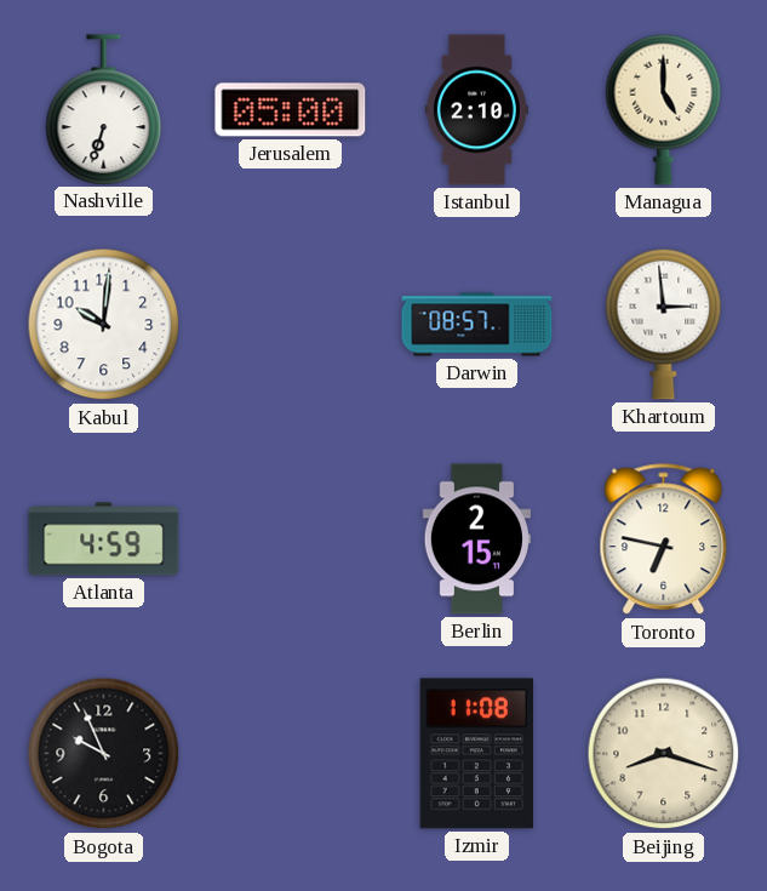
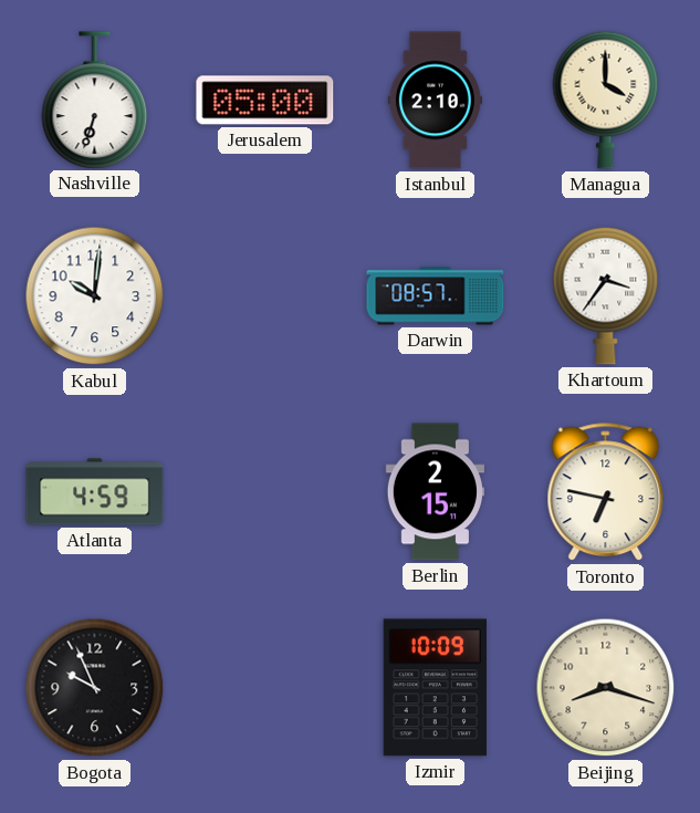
Managua: 5:00 -> 4:00 (606, 100)
Khartoum: 2:59 -> 3:36 (606, 295)
Izmir: 11:08 -> 10:09 (435, 688)
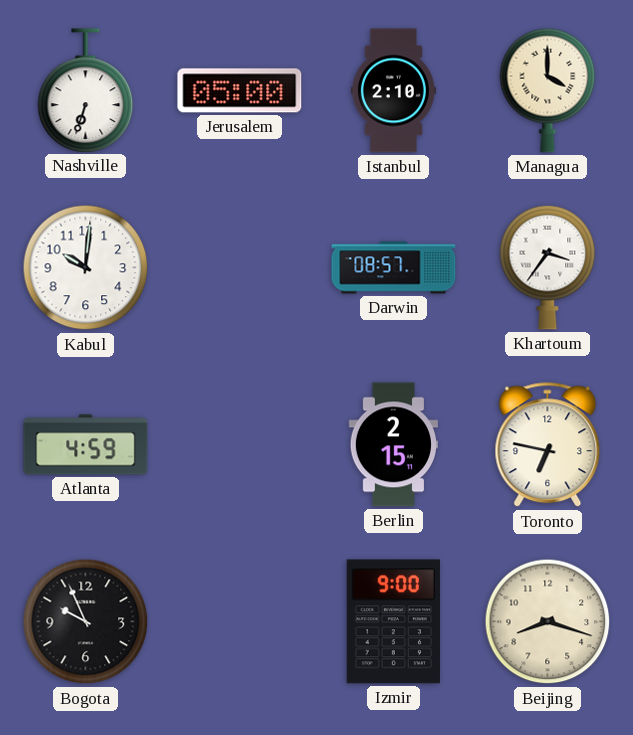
Izmir: 10:09 -> 9:00 (393, 622)
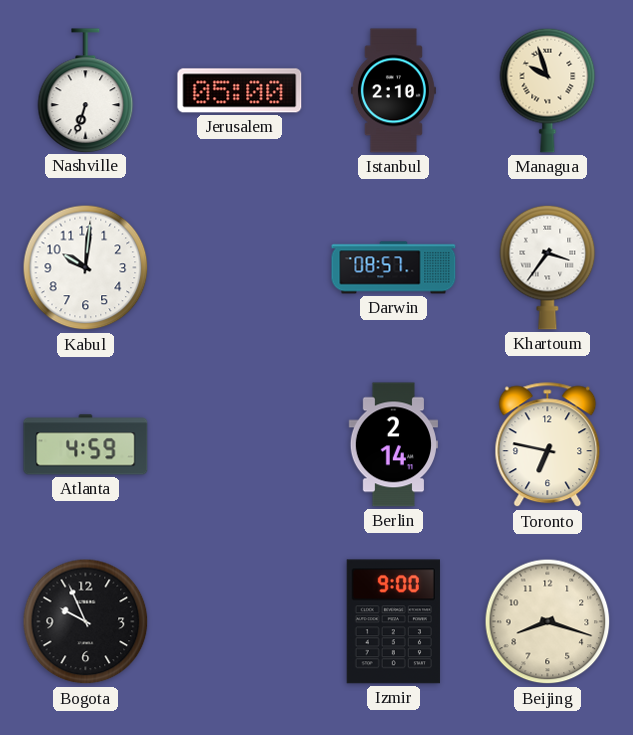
Managua: 4:00 -> 9:57 (548, 90)
Berlin: 2:15 -> 2:14 (393, 445)
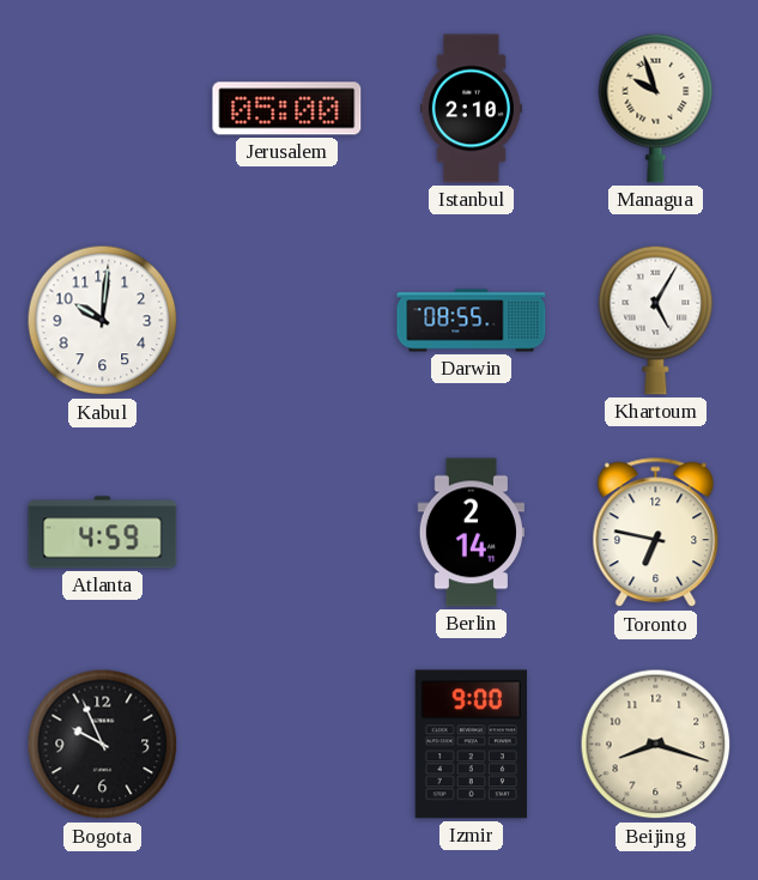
Nashville: 6:33 -> none (86, 90)
Darwin: 08:57 -> 08:55 (472, 321)
Khartoum: 3:36 -> 5:05 (656, 320)
